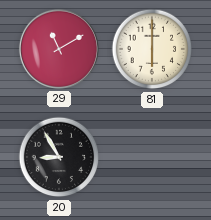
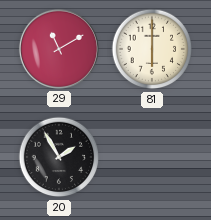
20: 8:55 -> 1:55 (59, 157)
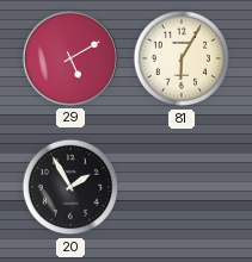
29: 11:10 -> 5:10 (70, 58)
81: 6:00 -> 6:05 (182, 58)
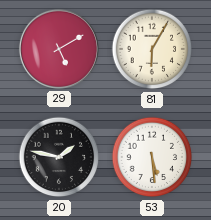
20: 1:55 -> 1:47 (59, 157)
53: none -> 5:29 (152, 157)
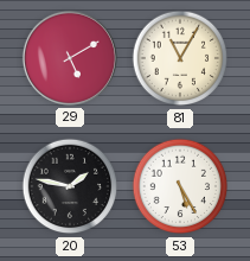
81: 6:05 -> 11:05 (180, 58)
53: 5:29 -> 5:25 (180, 186)
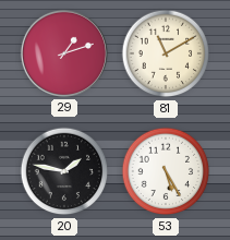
29: 5:10 -> 1:12 (64, 53)
81: 11:05 -> 11:10 (166, 53)
